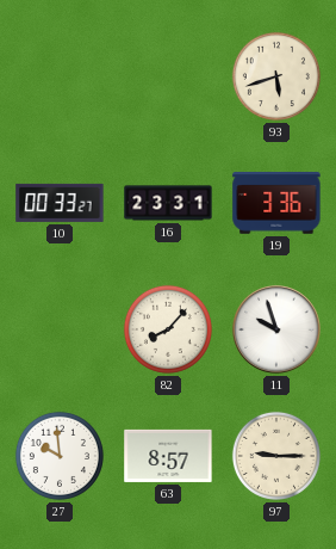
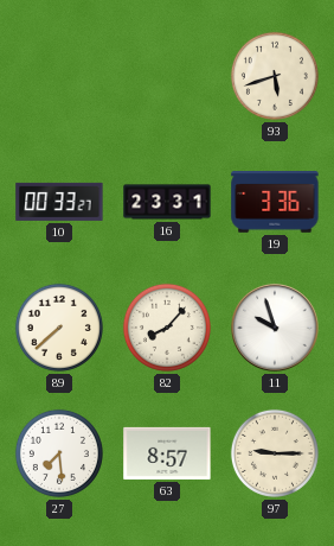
89: none -> 7:38 (59, 328)
27: 9:59 -> 7:29 (59, 453)
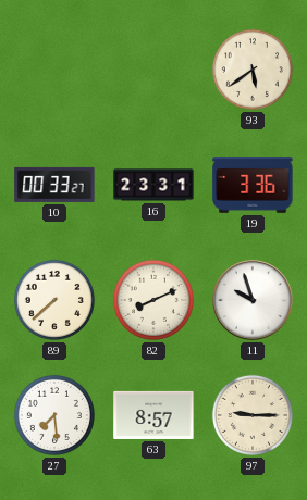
93: 5:42 -> 5:39 (253, 70)
82: 8:07 -> 8:11 (153, 300)
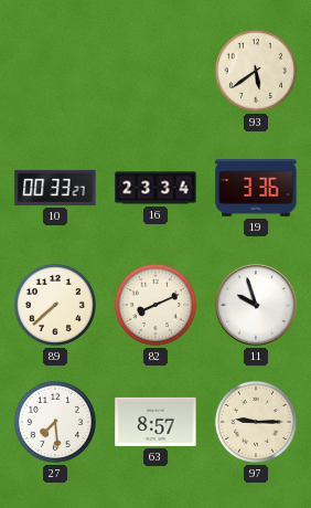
16: 23:31 -> 23:34 (155, 188)
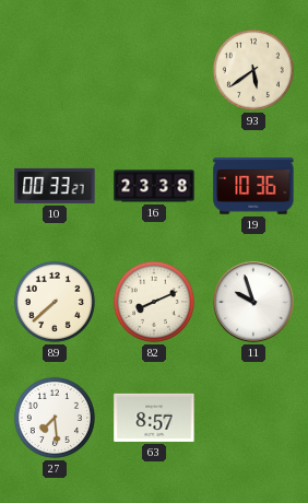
16: 23:34 -> 23:38 (154, 186)
19: 3:36 -> 10:36 (253, 186)
97: 9:15 -> none (256, 422)
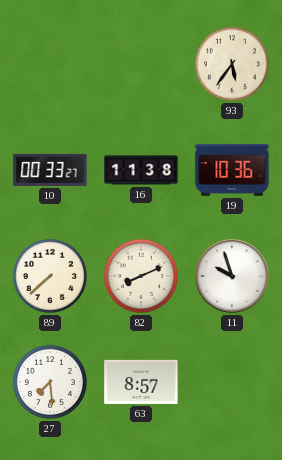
93: 5:39 -> 5:36 (232, 64)
16: 23:38 -> 11:38 (141, 170)
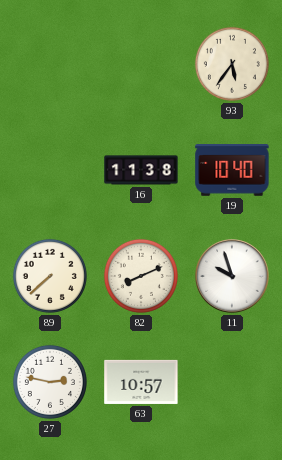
10: 00:33 -> none (50, 170)
19: 10:36 -> 10:40 (232, 170)
27: 7:29 -> 2:47 (50, 382)
63: 8:57 -> 10:57 (141, 382)
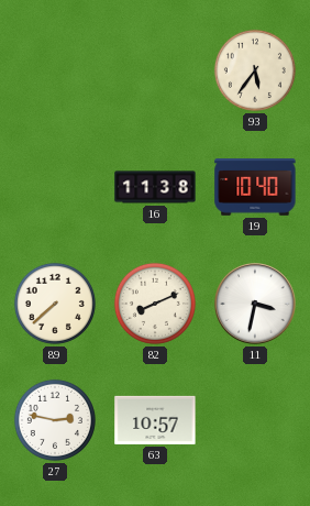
11: 9:57 -> 3:32 (255, 304)
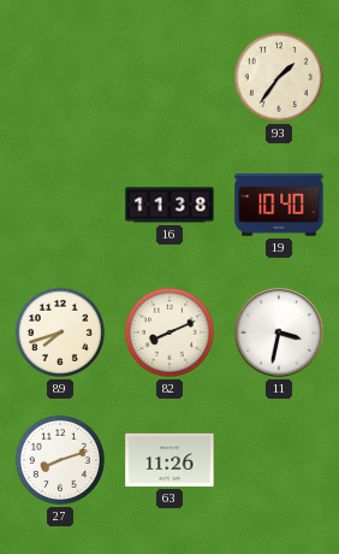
93: 5:36 -> 1:36 (279, 77)
89: 7:38 -> 7:42 (60, 332)
27: 2:47 -> 8:12 (60, 460)
63: 10:57 -> 11:26 (169, 460)
